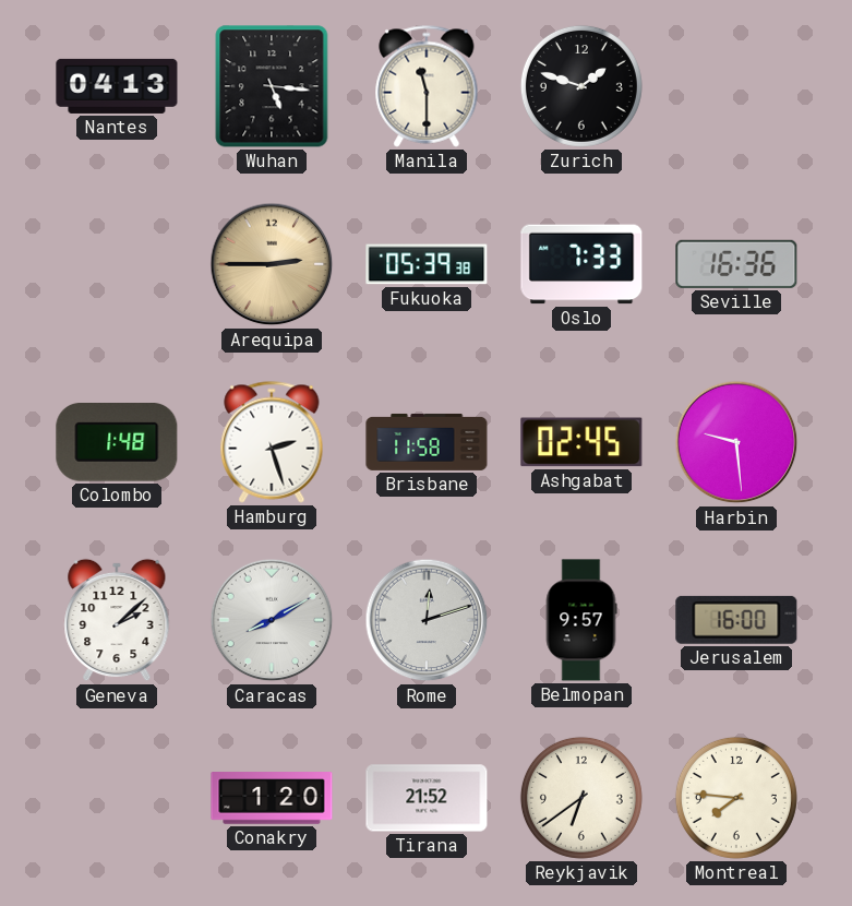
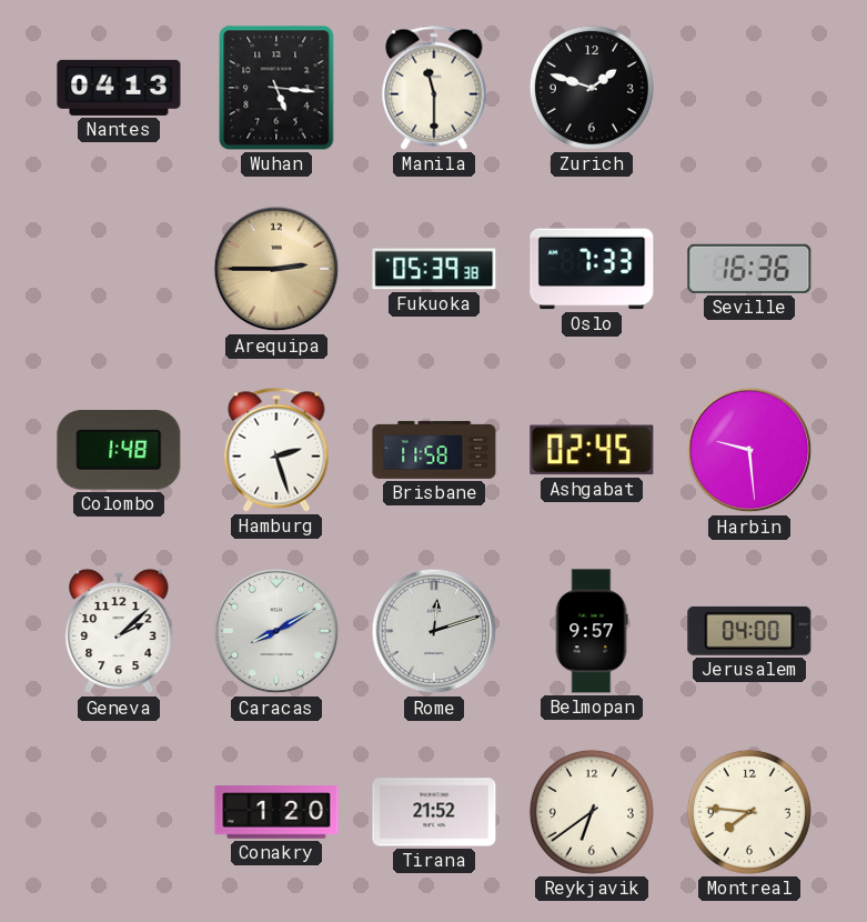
Jerusalem: 16:00 -> 04:00 (749, 631)
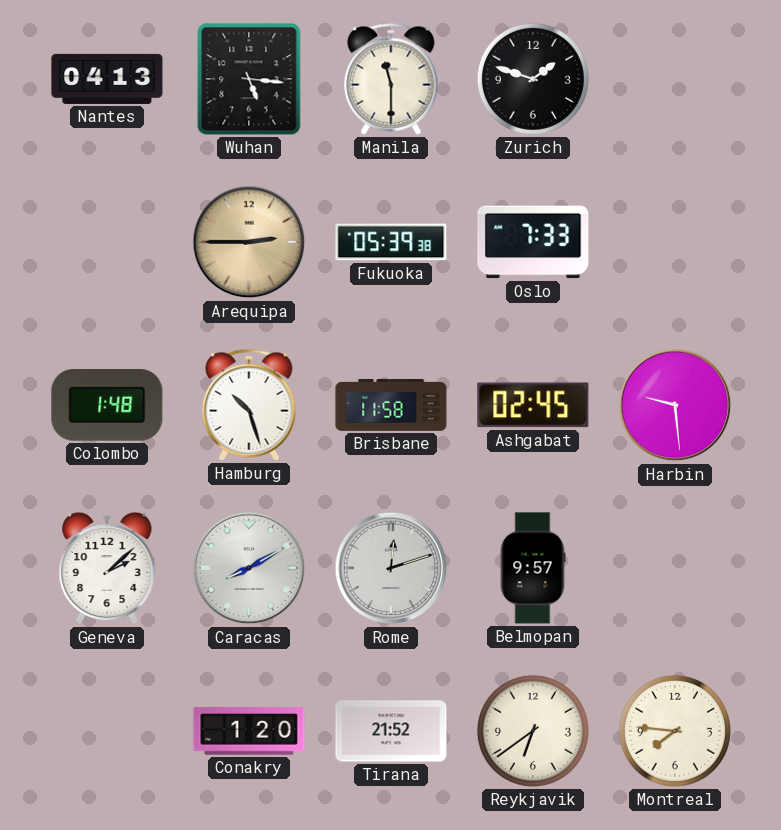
Seville: 16:36 -> none (749, 269)
Hamburg: 2:27 -> 10:27 (249, 405)
Jerusalem: 04:00 -> none (749, 631)
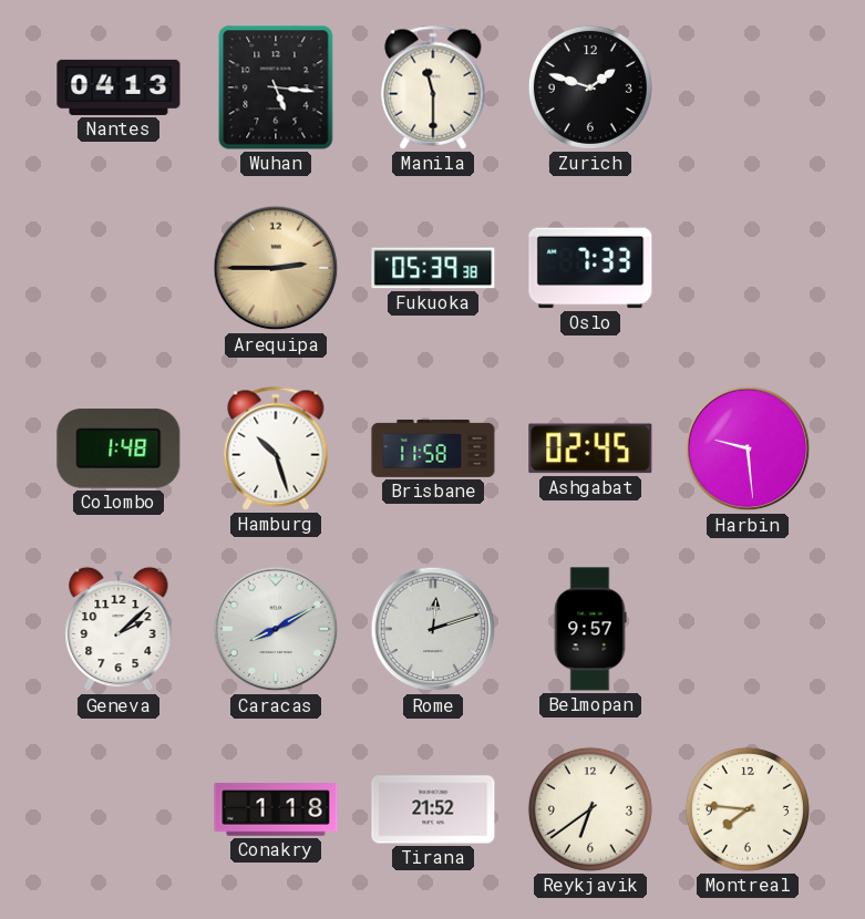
Conakry: 1:20 -> 1:18 (276, 809)
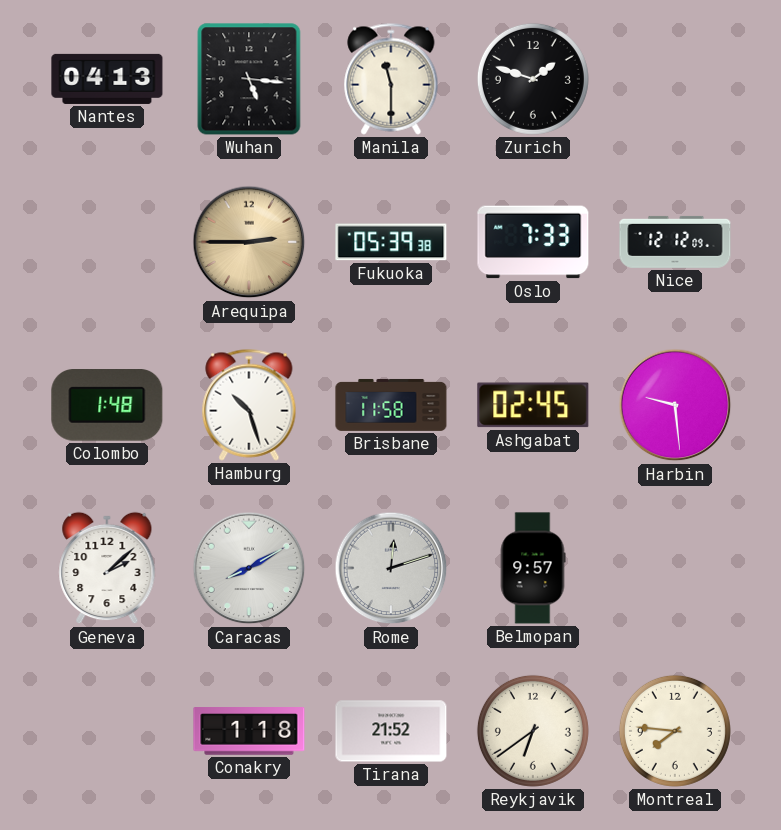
Nice: none -> 12:12 (675, 242)
